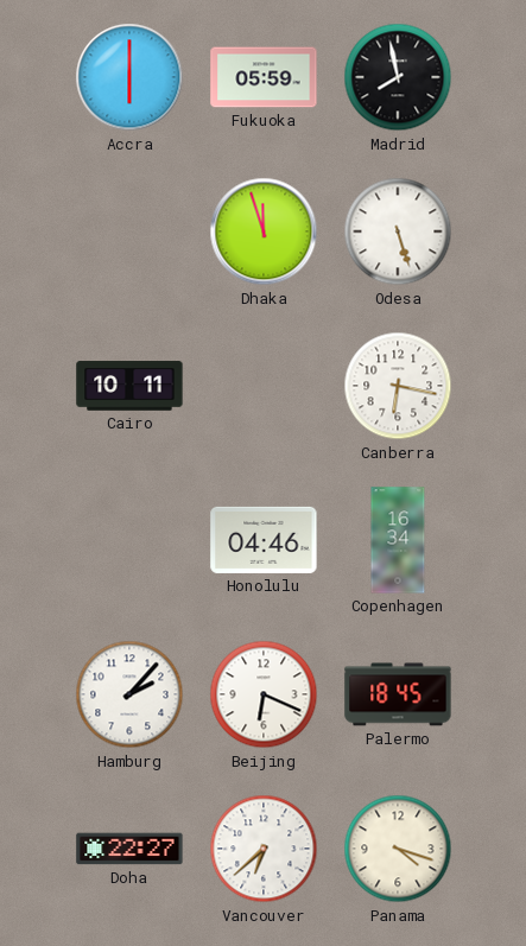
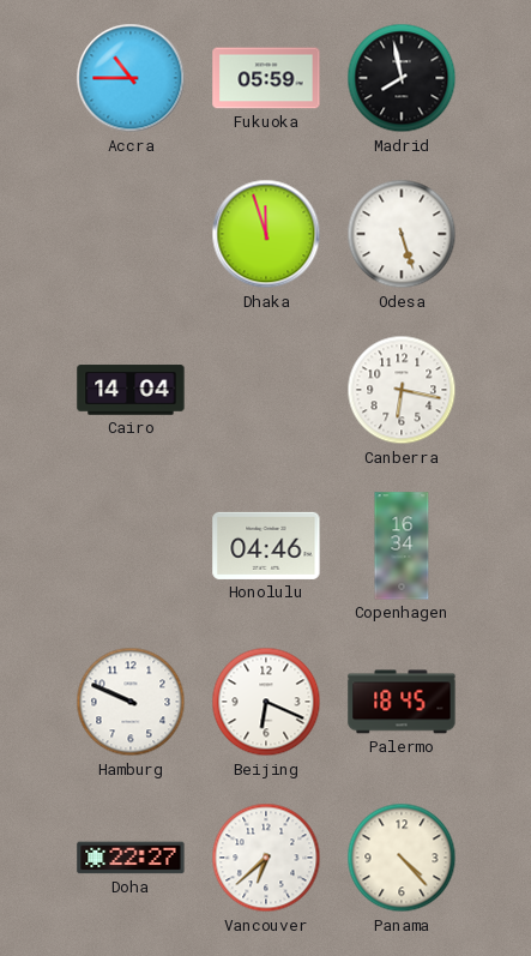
Accra: 6:00 -> 10:45 (131, 78)
Cairo: 10:11 -> 14:04 (131, 390)
Hamburg: 2:07 -> 9:49 (131, 702)
Panama: 4:18 -> 4:23 (402, 858)
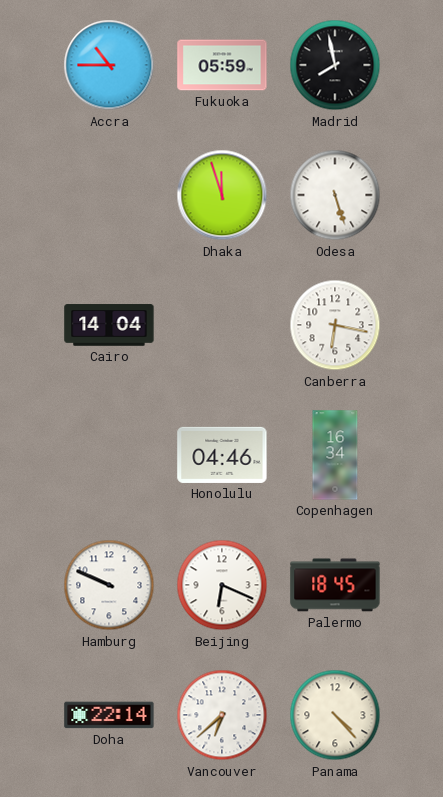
Doha: 22:27 -> 22:14 (109, 715)
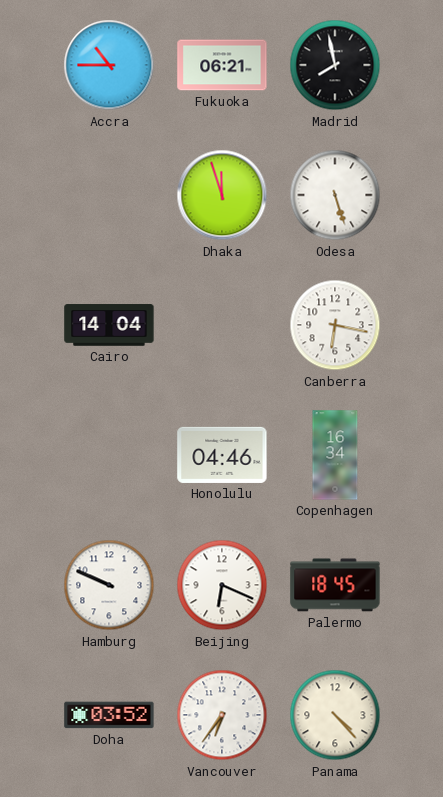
Fukuoka: 05:59 -> 06:21 (222, 65)
Doha: 22:14 -> 03:52 (109, 715)
Vancouver: 6:38 -> 6:36 (222, 715)
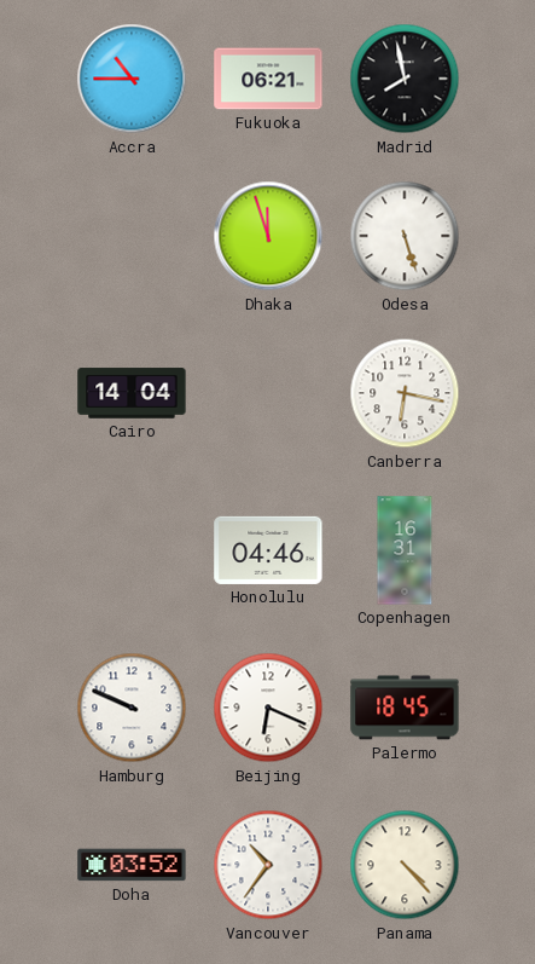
Copenhagen: 16:34 -> 16:31 (405, 550)
Vancouver: 6:36 -> 10:36 (268, 865)
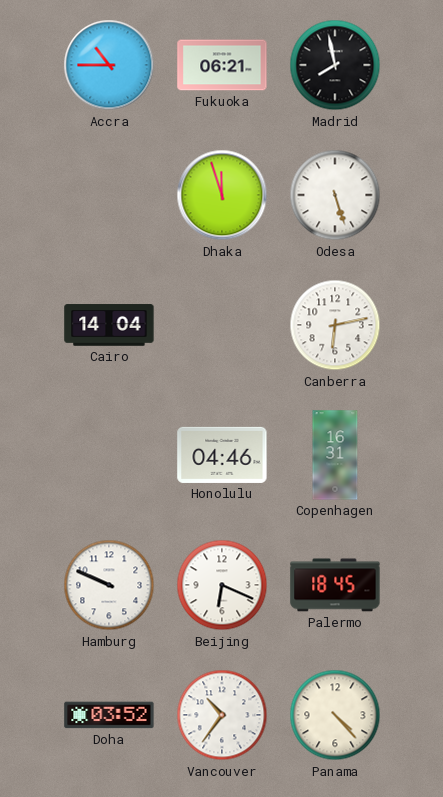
Canberra: 6:17 -> 6:13 (335, 325)
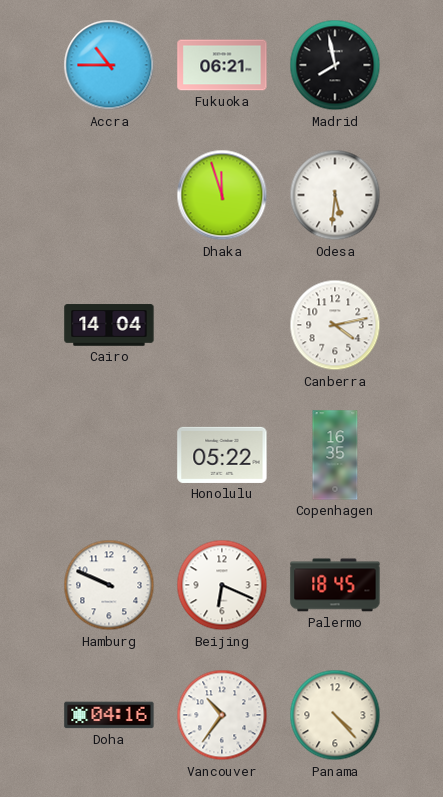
Odesa: 5:27 -> 5:31 (335, 195)
Canberra: 6:13 -> 4:13 (335, 325)
Honolulu: 04:46 -> 05:22 (222, 455)
Copenhagen: 16:31 -> 16:35 (335, 455)
Doha: 03:52 -> 04:16 (109, 715)
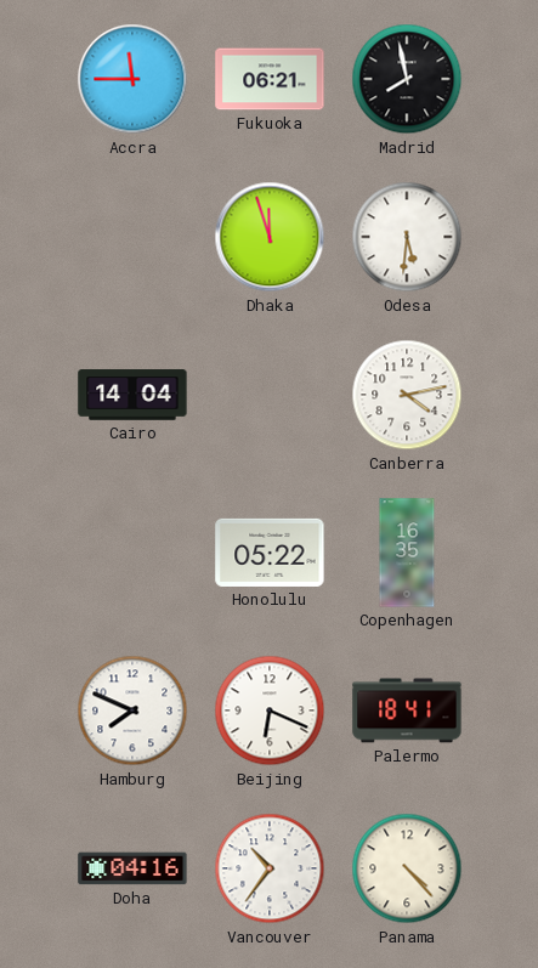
Accra: 10:45 -> 11:45 (132, 79)
Hamburg: 9:49 -> 7:49 (132, 711)
Palermo: 18:45 -> 18:41 (407, 711)
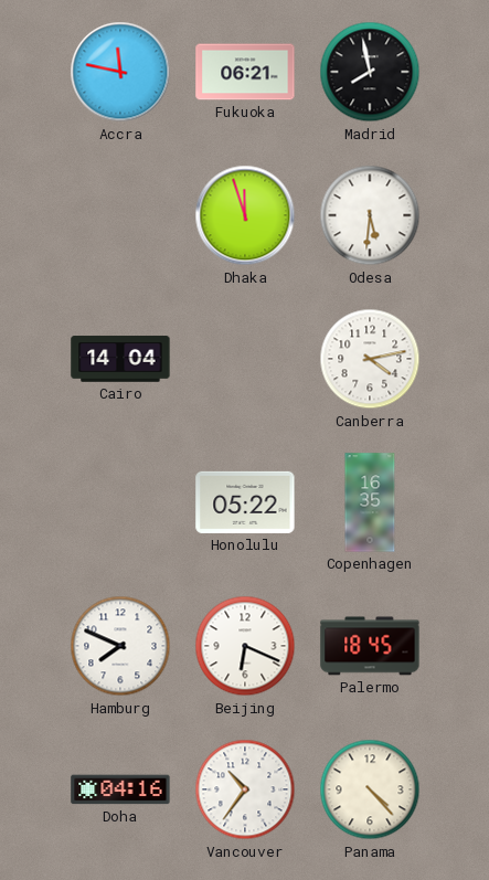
Accra: 11:45 -> 11:47 (120, 72)
Palermo: 18:41 -> 18:45 (370, 646)
